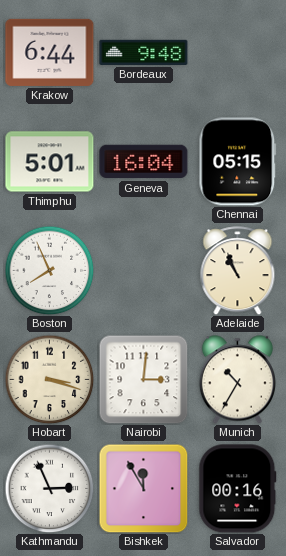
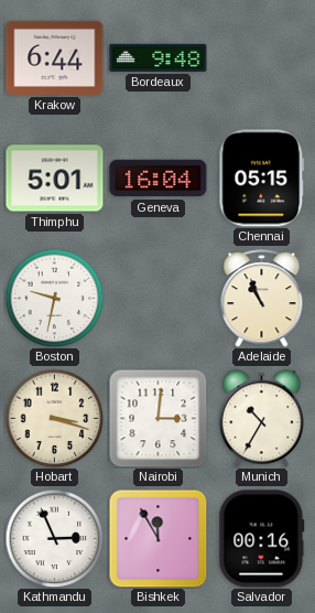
Boston: 7:56 -> 9:32 (54, 298)
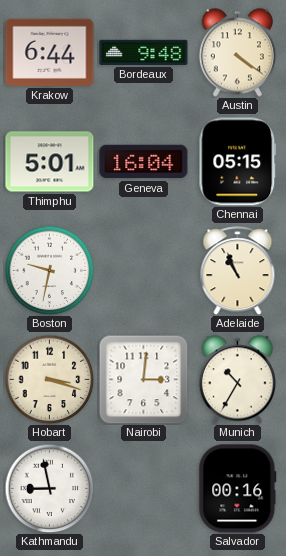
Austin: none -> 4:21 (237, 53)
Kathmandu: 2:56 -> 8:58 (49, 488)
Bishkek: 11:55 -> none (157, 538)
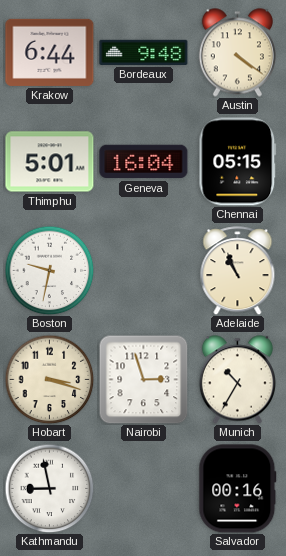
Nairobi: 3:01 -> 2:57 (143, 379)
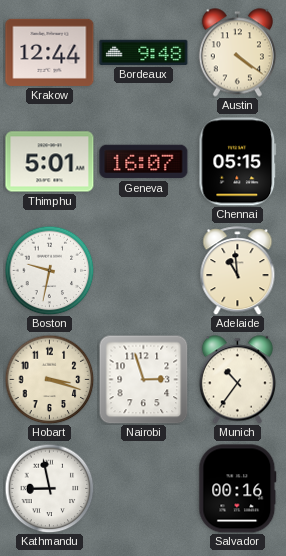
Krakow: 6:44 -> 12:44 (50, 52)
Geneva: 16:04 -> 16:07 (144, 162)
Adelaide: 10:56 -> 10:59 (238, 271)
Munich: 10:35 -> 10:36 (237, 380)
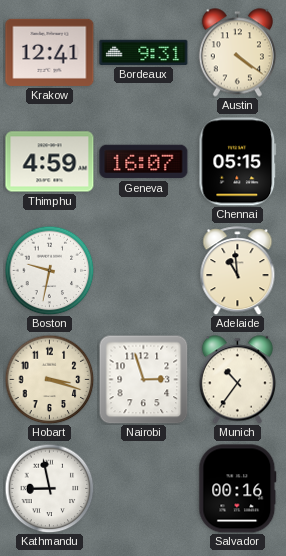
Krakow: 12:44 -> 12:41 (50, 52)
Bordeaux: 9:48 -> 9:31 (144, 52)
Thimphu: 5:01 -> 4:59 (50, 162)
